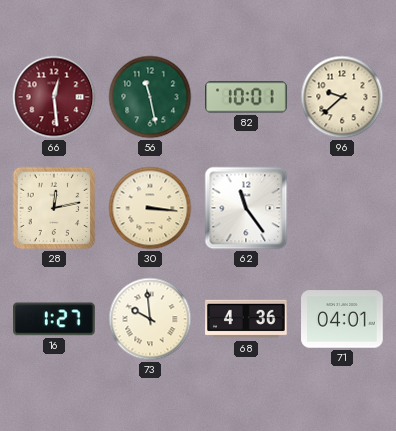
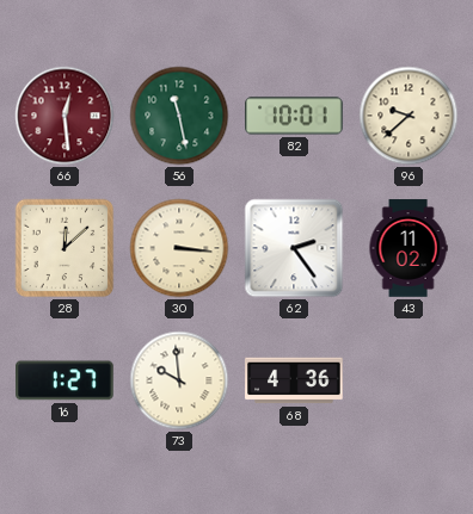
28: 12:13 -> 12:08 (64, 248)
62: 11:24 -> 2:24 (294, 248)
43: none -> 11:02 (408, 248)
71: 04:01 -> none (342, 319)
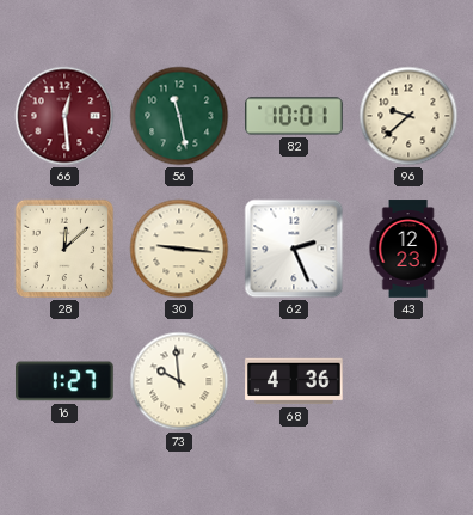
30: 3:16 -> 9:16 (179, 249)
62: 2:24 -> 2:26 (294, 249)
43: 11:02 -> 12:23 (408, 249)
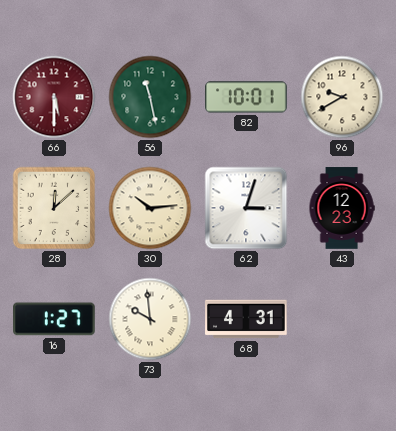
66: 12:29 -> 5:30 (54, 97)
96: 9:38 -> 9:40 (342, 97)
30: 9:16 -> 10:14 (150, 208)
62: 2:26 -> 3:03 (246, 208)
68: 4:36 -> 4:31 (246, 319)
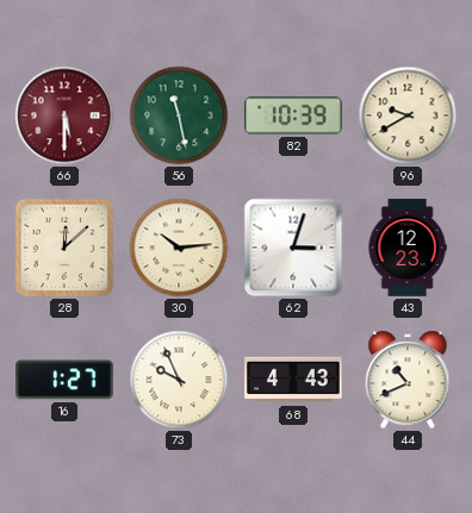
82: 10:01 -> 10:39 (293, 115)
73: 9:59 -> 9:56 (179, 380)
68: 4:31 -> 4:43 (293, 380)
44: none -> 10:41 (408, 380)
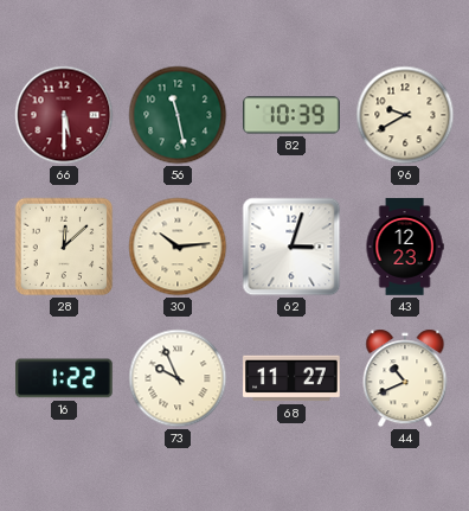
16: 1:27 -> 1:22 (65, 378)
68: 4:43 -> 11:27 (291, 378)
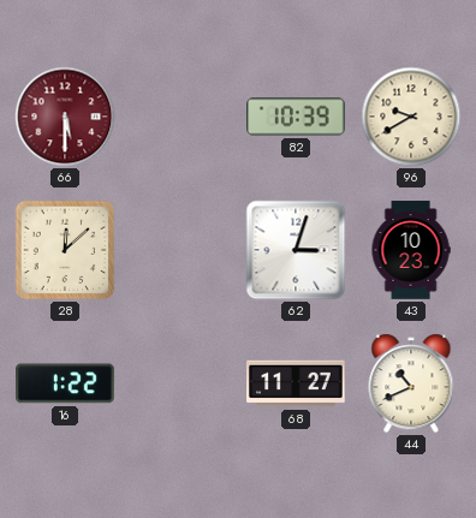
56: 11:28 -> none (178, 115)
30: 10:14 -> none (178, 247)
43: 12:23 -> 10:23 (411, 250)
73: 9:56 -> none (178, 378)
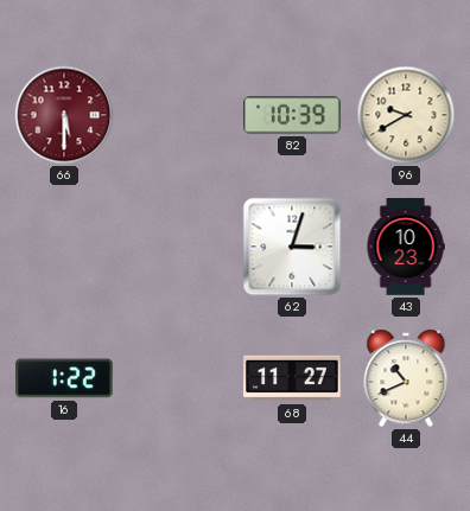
28: 12:08 -> none (65, 250)
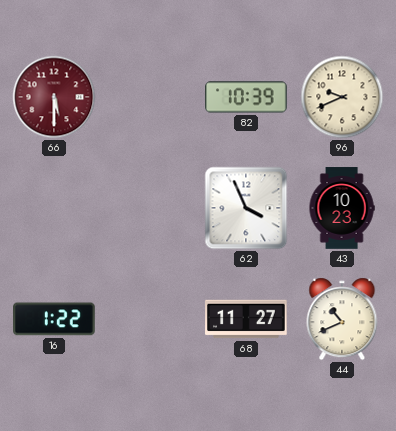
96: 9:40 -> 9:41 (342, 97)
62: 3:03 -> 3:56 (246, 208)
